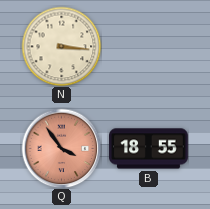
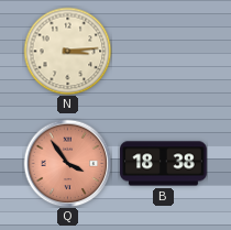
N: 3:16 -> 3:14 (67, 51)
B: 18:55 -> 18:38 (164, 164)
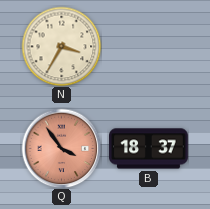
N: 3:14 -> 3:35 (61, 46)
B: 18:38 -> 18:37 (149, 149)
